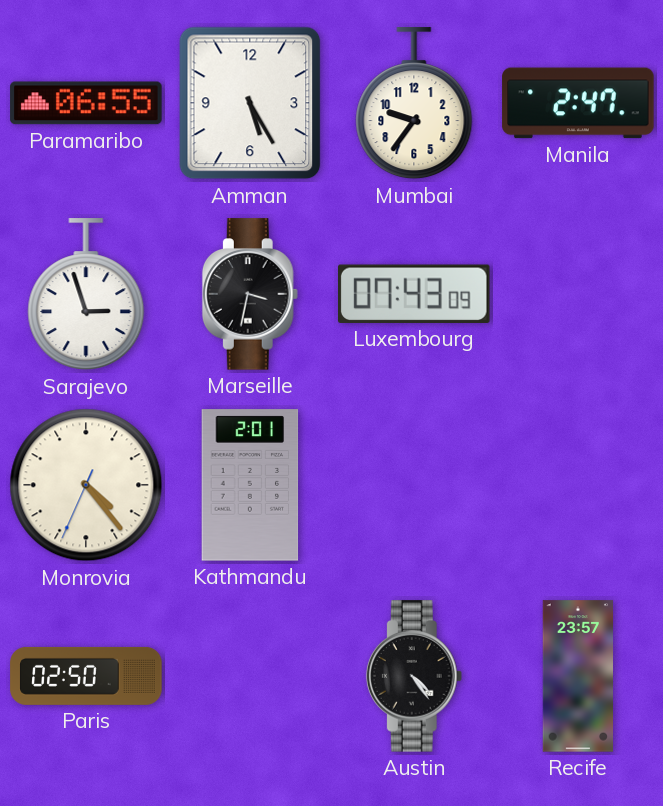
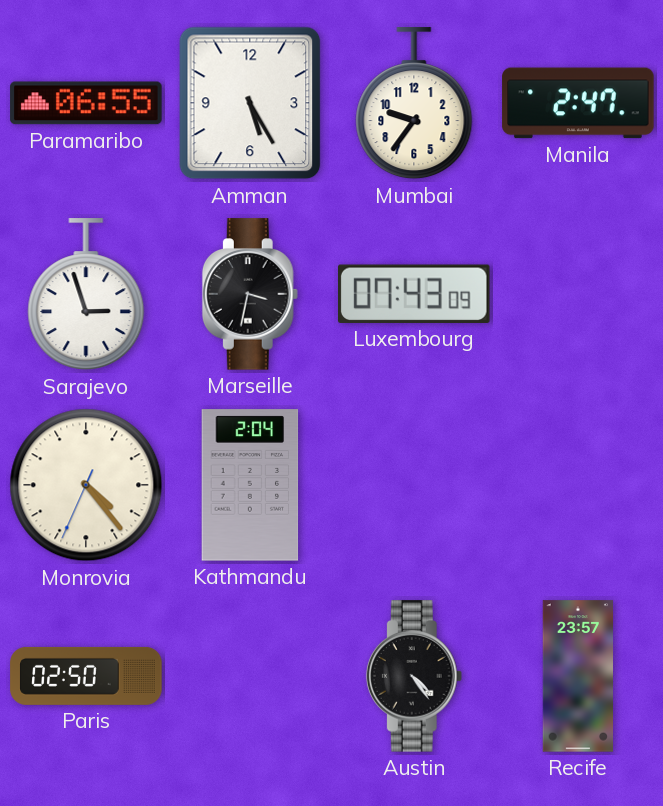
Kathmandu: 2:01 -> 2:04 (250, 485)
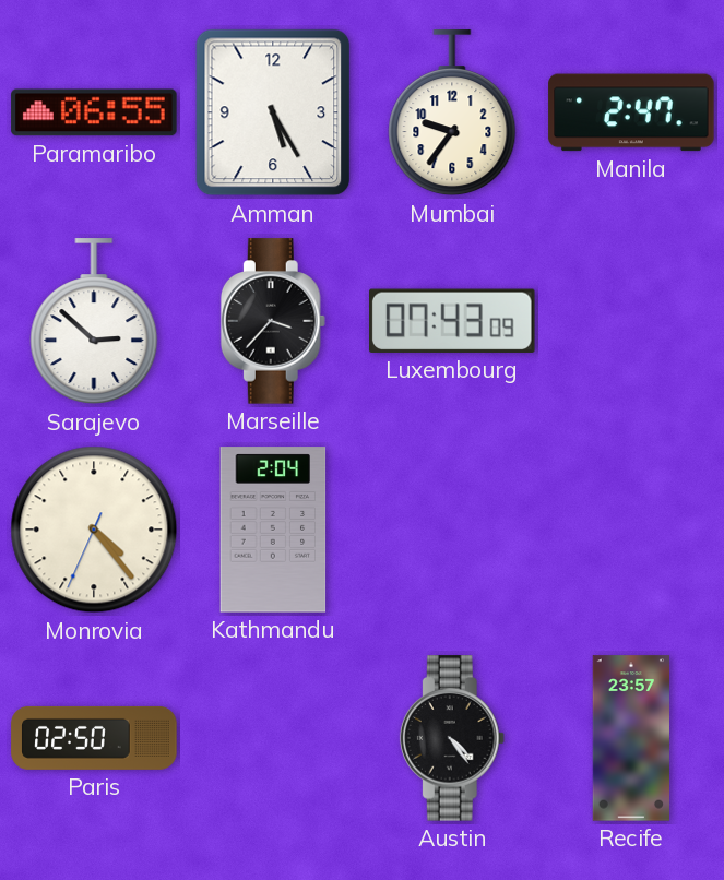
Sarajevo: 2:57 -> 2:52 (94, 322)
Marseille: 3:32 -> 3:37 (273, 321)
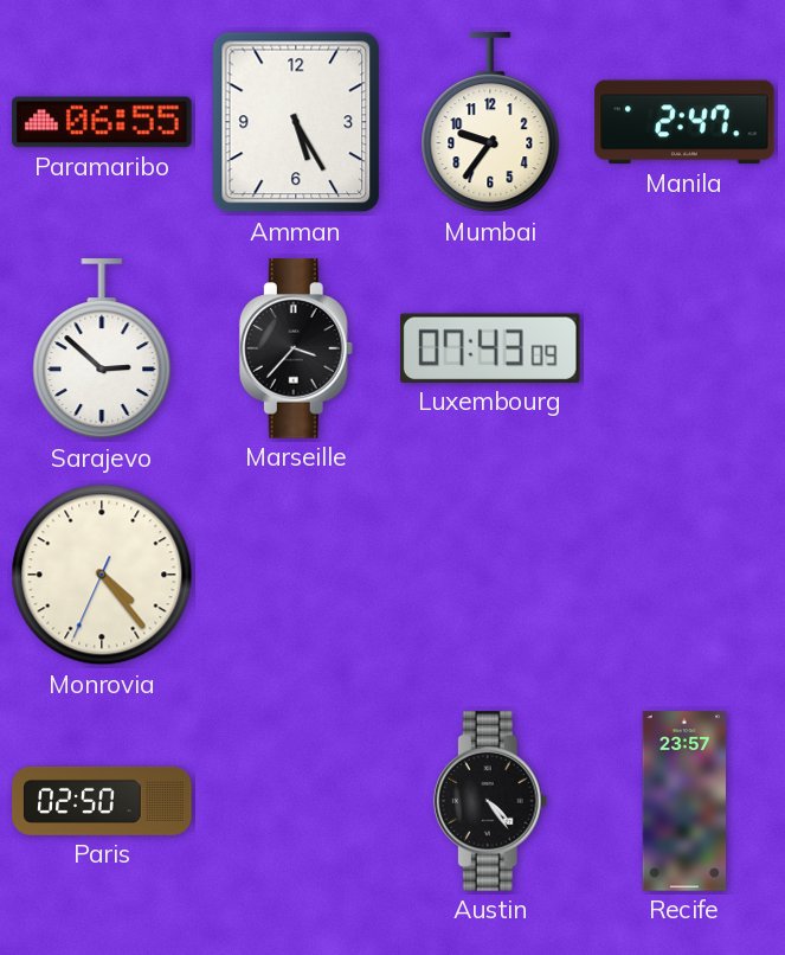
Kathmandu: 2:04 -> none (273, 530)
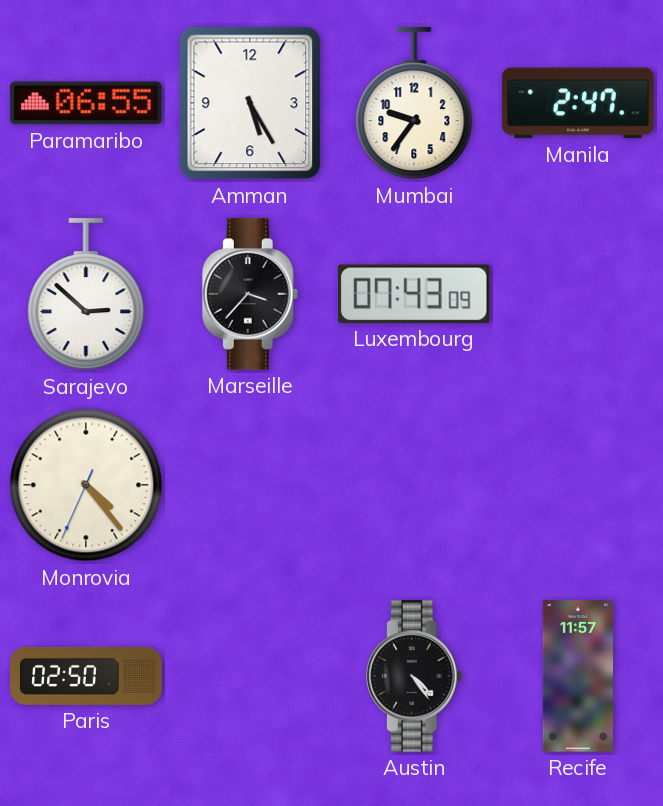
Recife: 23:57 -> 11:57 (578, 676)
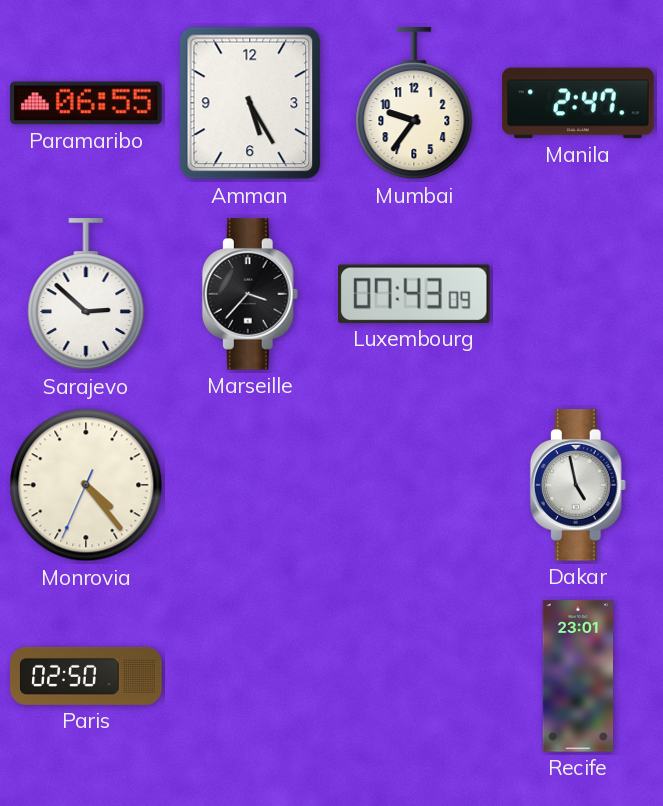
Dakar: none -> 4:58 (578, 485)
Austin: 4:24 -> none (414, 676)
Recife: 11:57 -> 23:01 (578, 676)
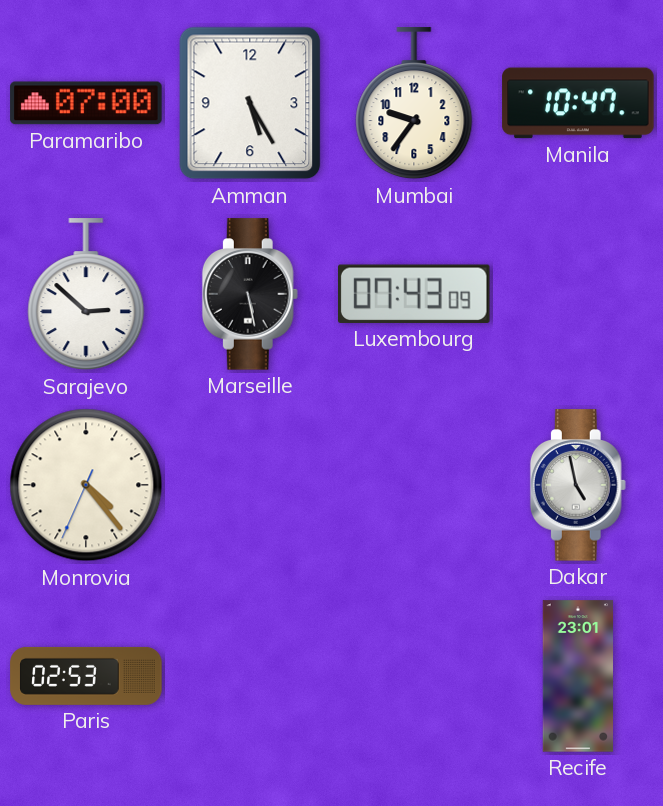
Paramaribo: 06:55 -> 07:00 (86, 103)
Manila: 2:47 -> 10:47 (578, 103)
Marseille: 3:37 -> 5:28 (250, 294)
Paris: 02:50 -> 02:53 (86, 676)
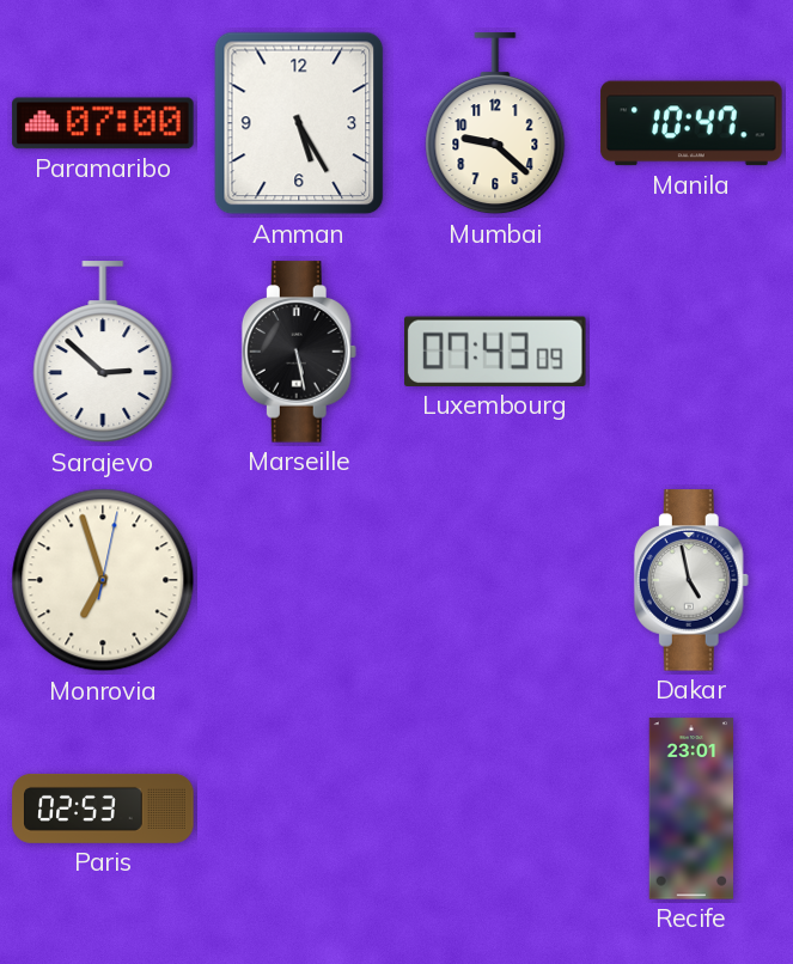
Mumbai: 9:36 -> 9:22 (495, 124)
Monrovia: 4:23 -> 6:57 (103, 580)
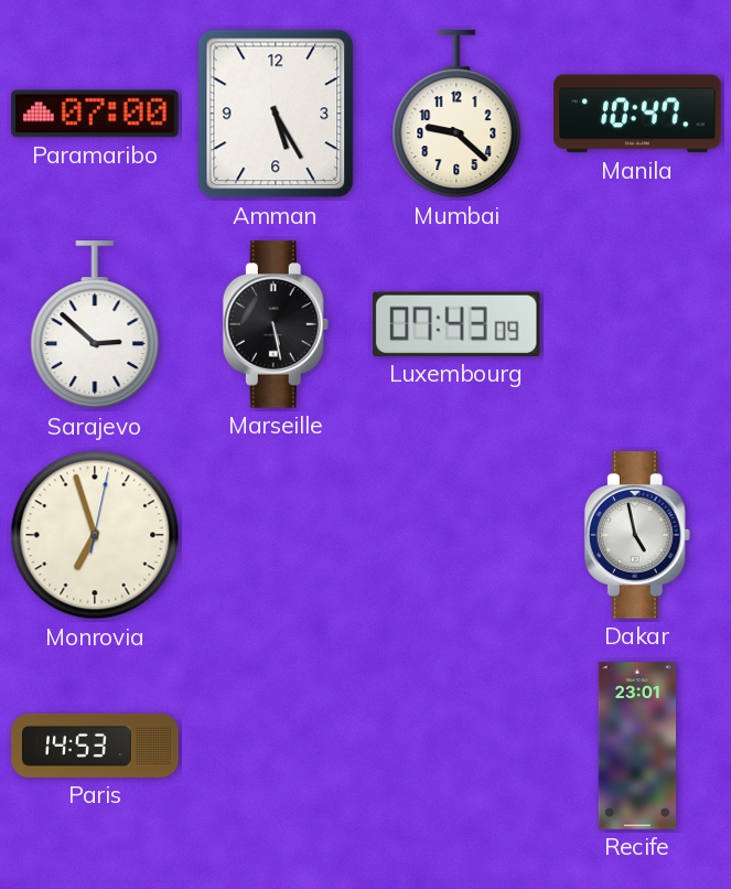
Paris: 02:53 -> 14:53 (95, 746)
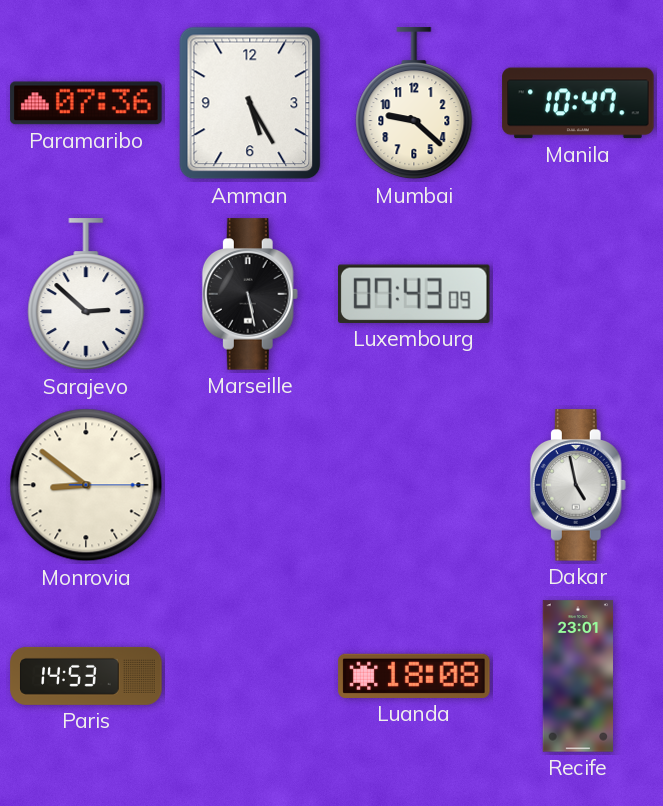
Paramaribo: 07:00 -> 07:36 (86, 103)
Monrovia: 6:57 -> 8:51 (86, 485)
Luanda: none -> 18:08 (414, 676)
